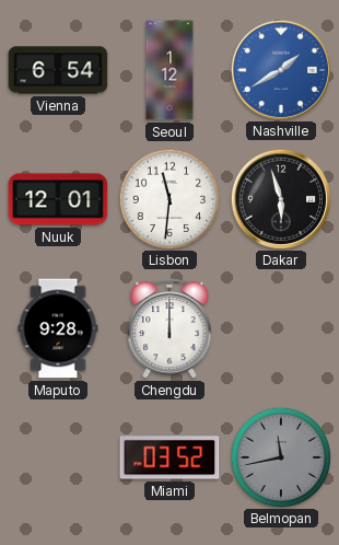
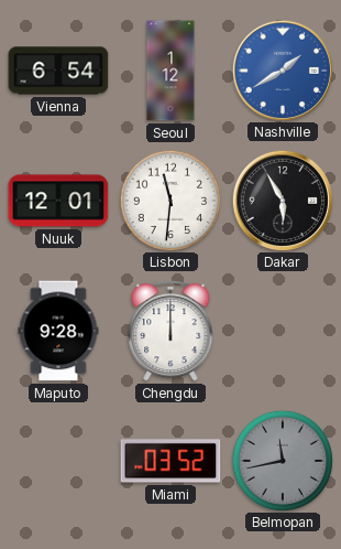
Dakar: 5:57 -> 5:55 (282, 200)
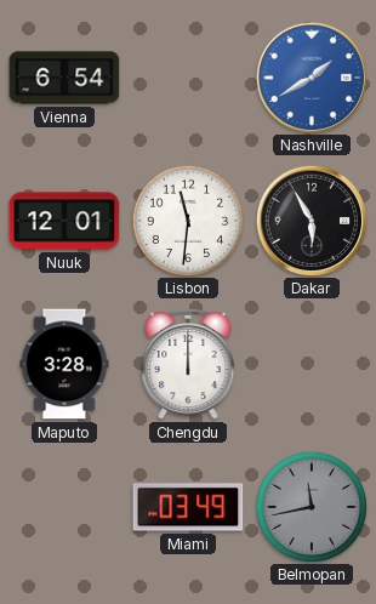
Seoul: 1:12 -> none (170, 71)
Maputo: 9:28 -> 3:28 (64, 364)
Miami: 03:52 -> 03:49 (188, 507)
